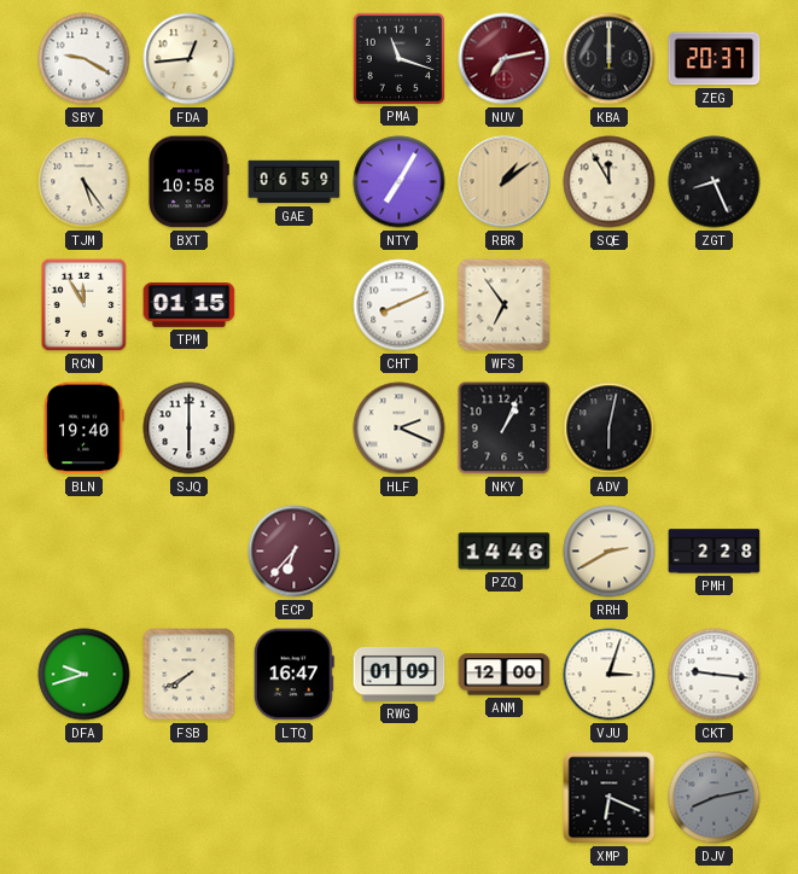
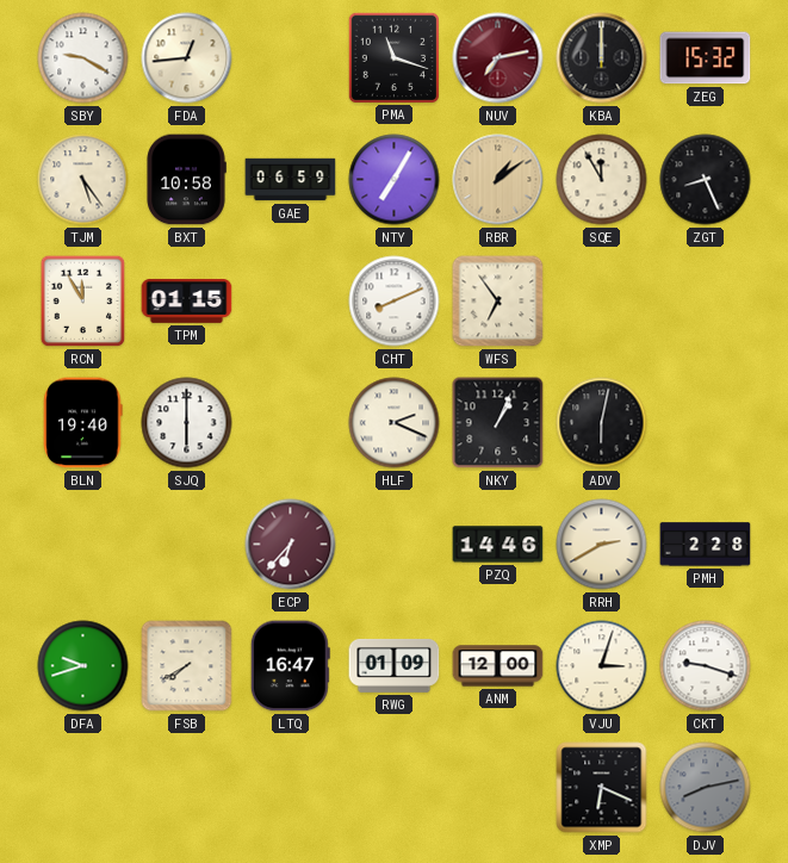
ZEG: 20:37 -> 15:32 (706, 58)
CKT: 9:16 -> 9:18 (706, 666)
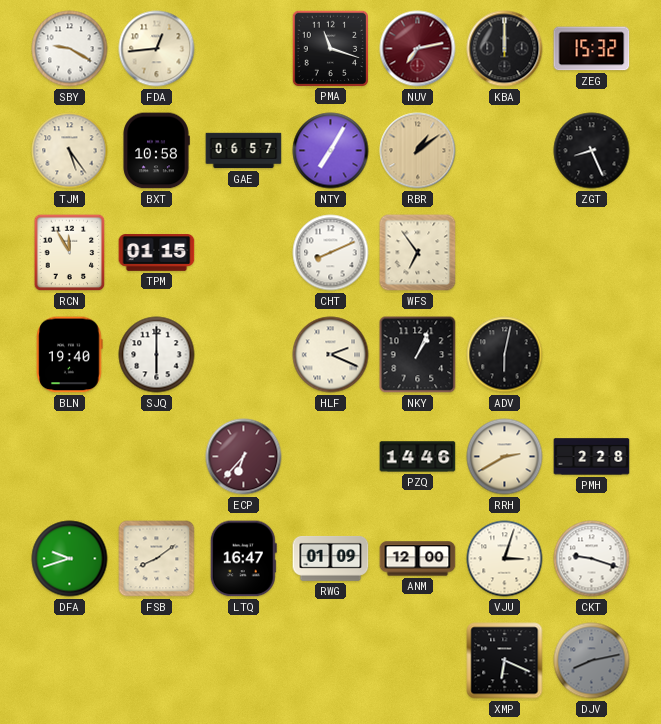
GAE: 06:59 -> 06:57 (244, 151)
SQE: 11:55 -> none (602, 180)
FSB: 7:40 -> 8:09 (157, 559)
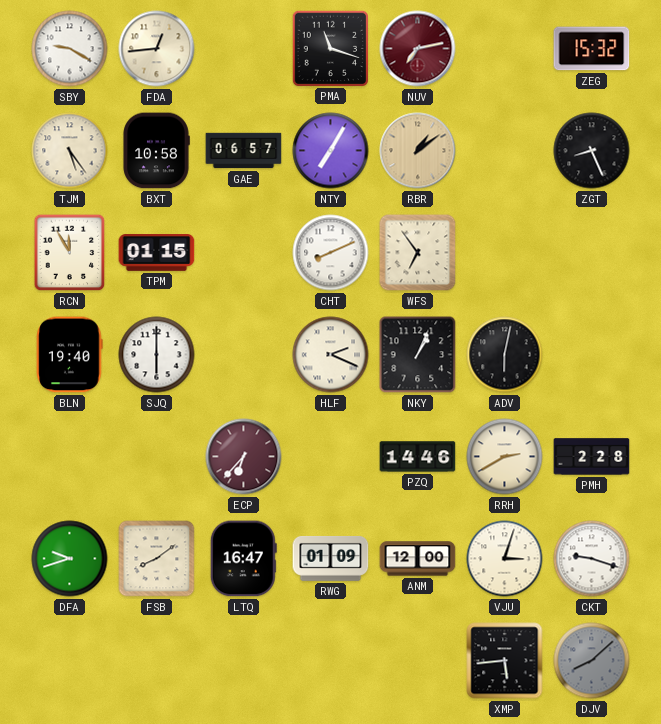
KBA: 12:00 -> none (505, 49)
XMP: 6:19 -> 5:44 (505, 661)
DJV: 8:13 -> 8:08 (592, 661)
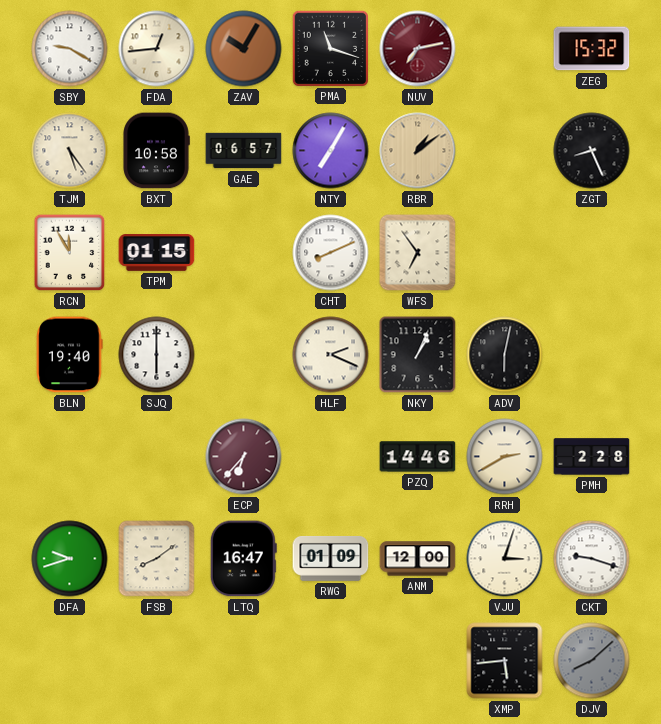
ZAV: none -> 10:05 (244, 49)
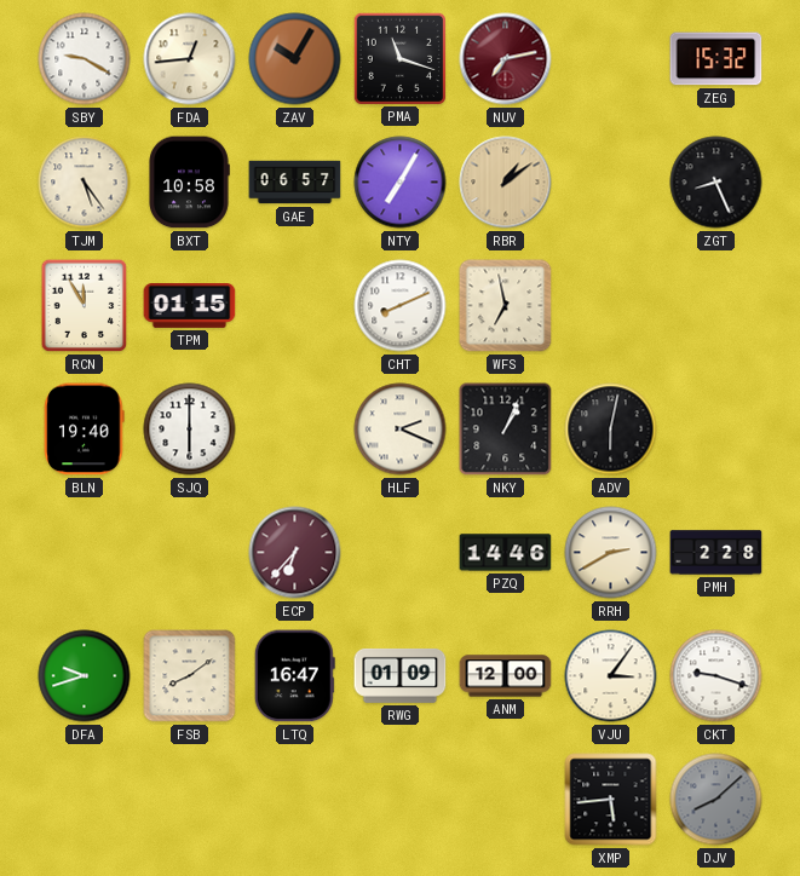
WFS: 6:54 -> 6:58 (506, 306)
VJU: 3:03 -> 3:06 (611, 676)
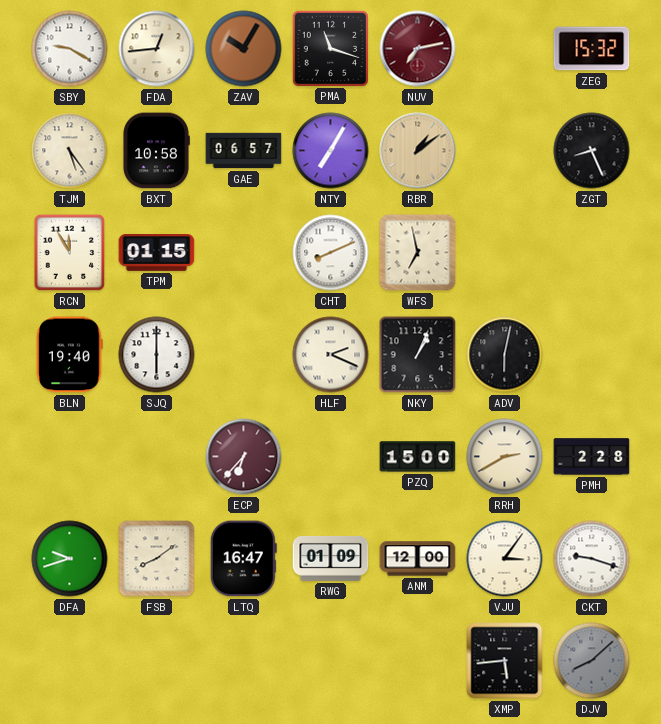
PZQ: 14:46 -> 15:00 (418, 457)
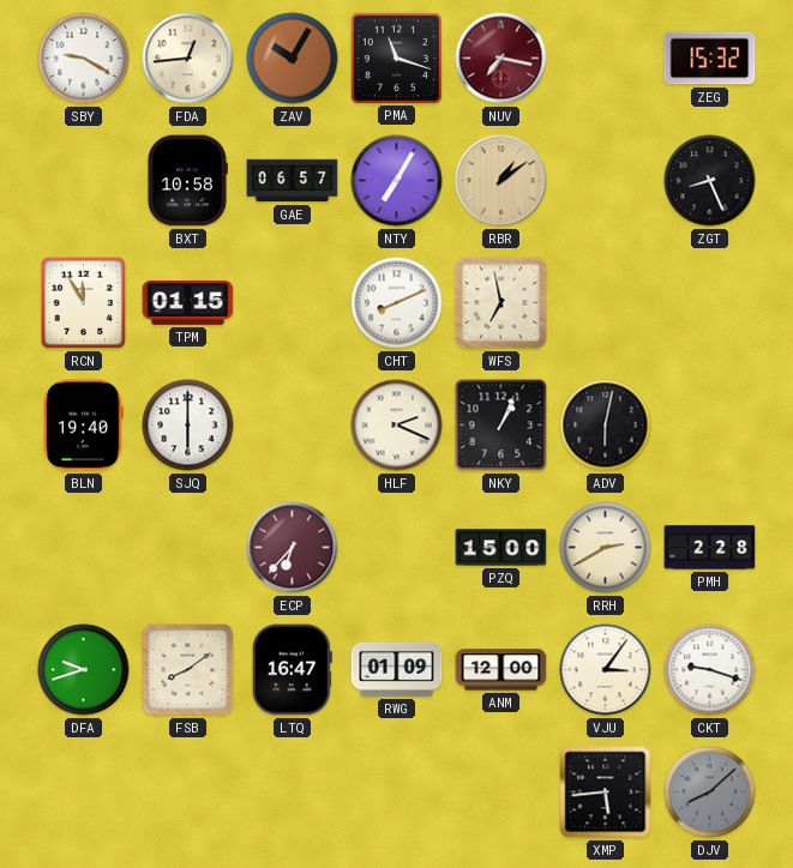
NUV: 7:13 -> 7:17 (501, 59)
TJM: 5:24 -> none (70, 151)
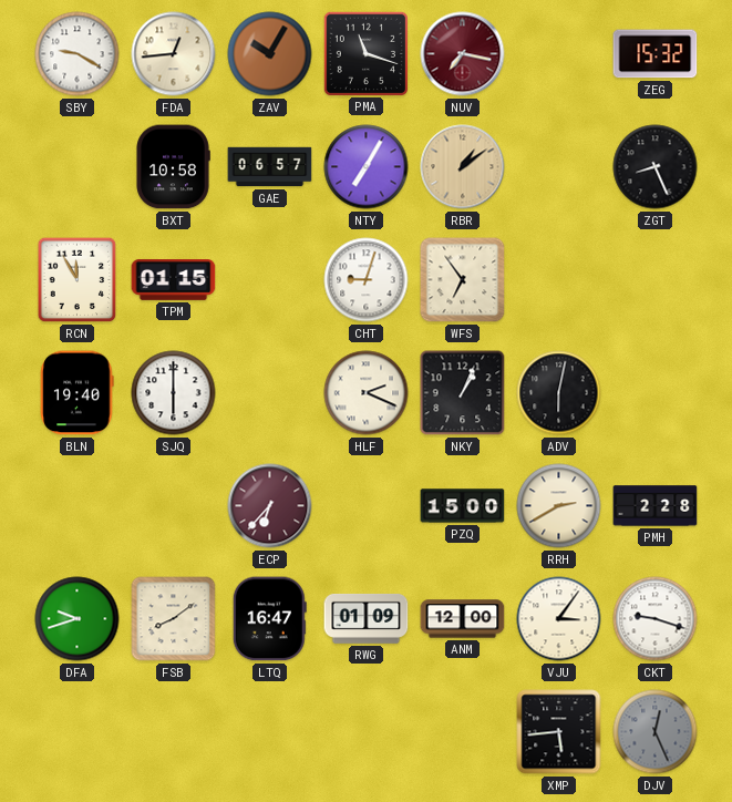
CHT: 8:11 -> 9:03 (367, 280)
WFS: 6:58 -> 6:54 (463, 280)
DJV: 8:08 -> 12:26 (656, 732)
